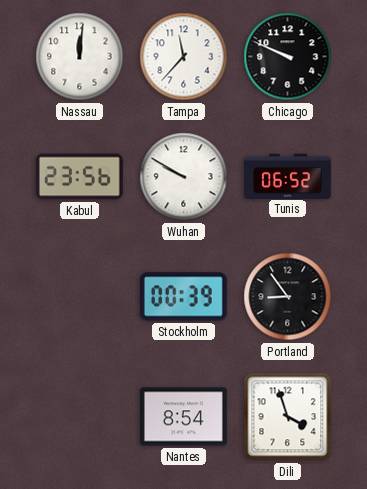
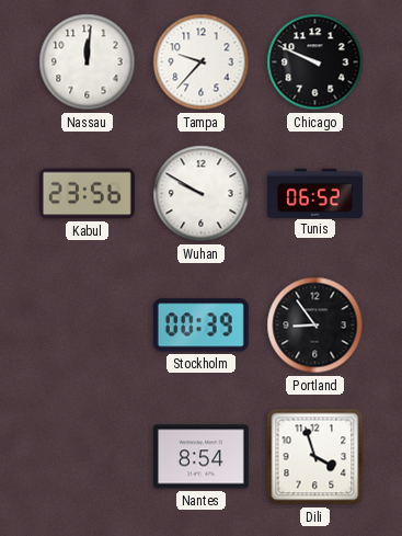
Tampa: 11:37 -> 9:37 (202, 62)
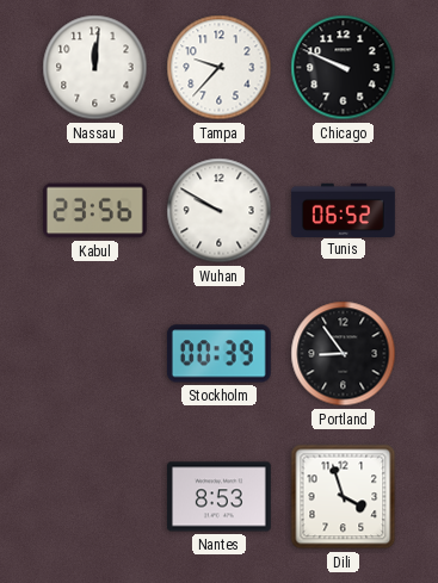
Nantes: 8:54 -> 8:53 (218, 497)
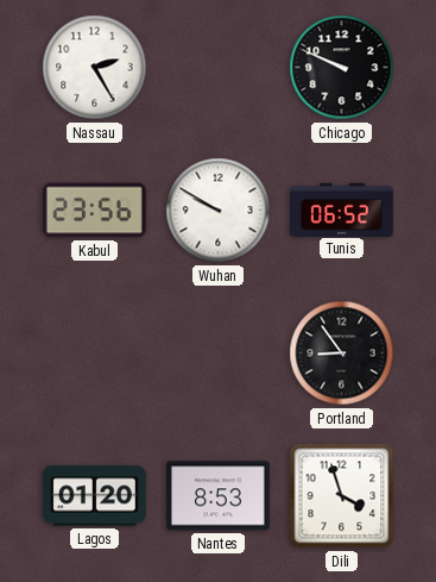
Nassau: 12:01 -> 2:25 (95, 68)
Tampa: 9:37 -> none (220, 68)
Stockholm: 00:39 -> none (218, 354)
Lagos: none -> 01:20 (94, 496)
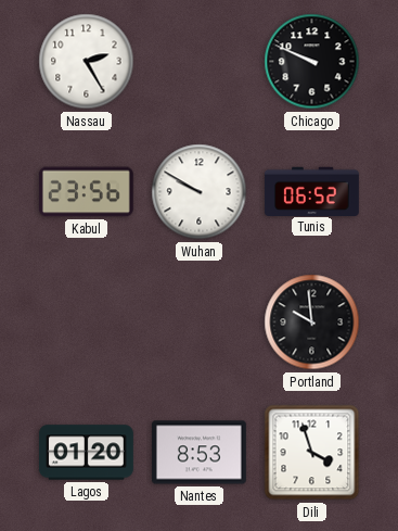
Portland: 8:54 -> 9:59 (312, 323)
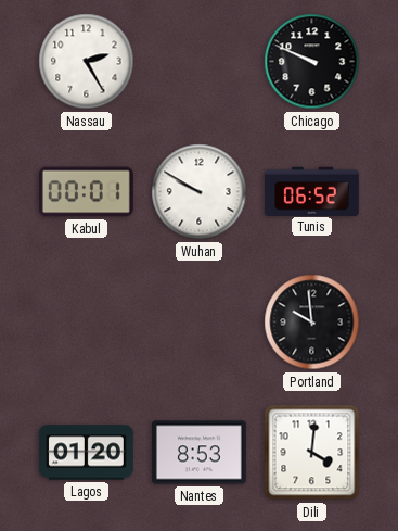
Kabul: 23:56 -> 00:01 (86, 192)
Dili: 3:57 -> 4:01 (312, 453)
